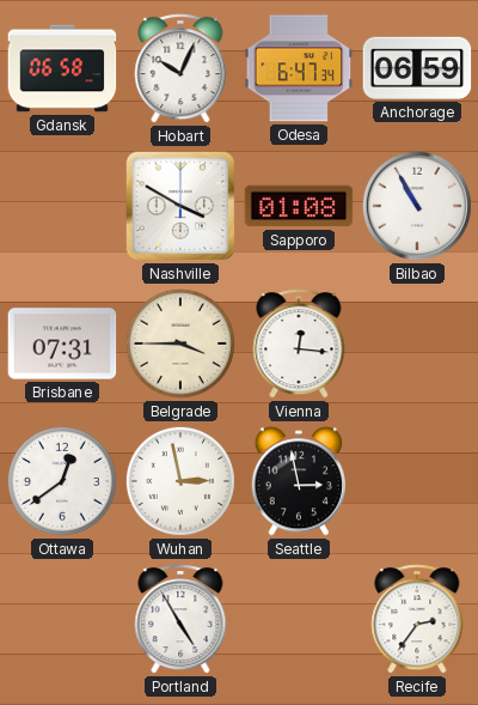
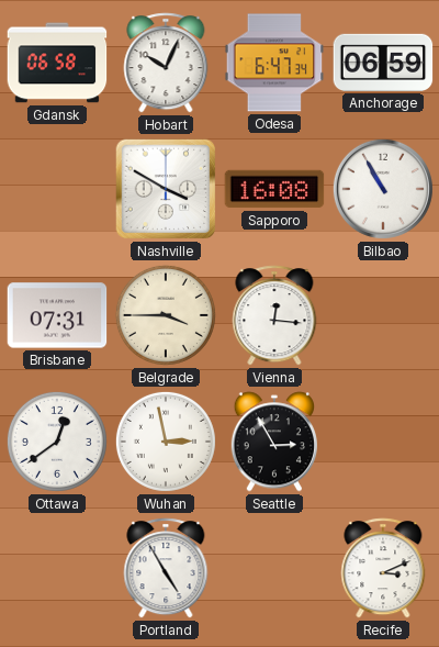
Sapporo: 01:08 -> 16:08 (274, 189)
Seattle: 2:58 -> 2:55 (273, 442)
Recife: 2:36 -> 3:11 (383, 568)
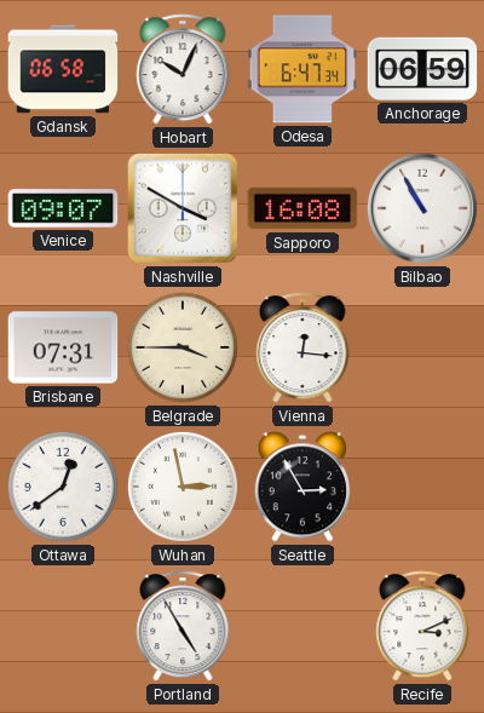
Venice: none -> 09:07 (63, 208)
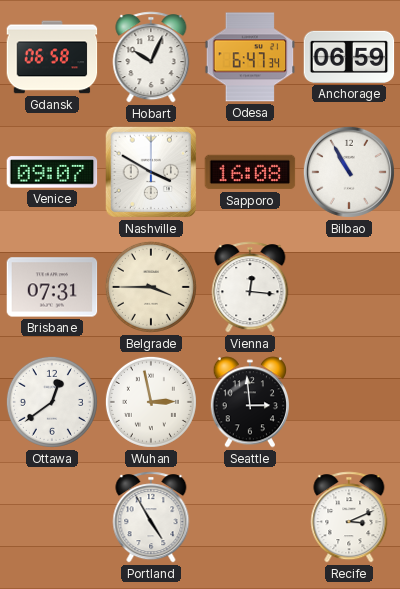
Seattle: 2:55 -> 2:59 (249, 402)
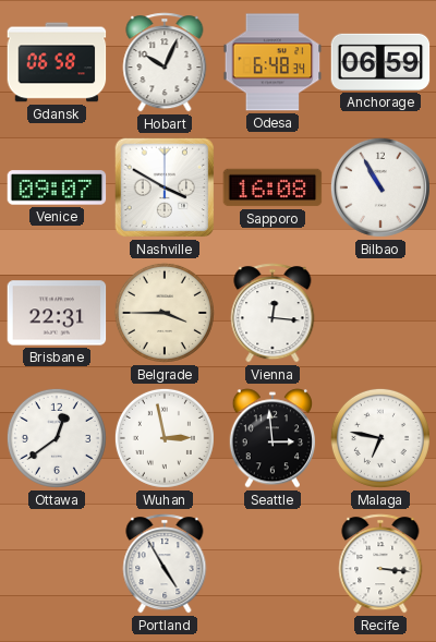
Odesa: 6:47 -> 6:48 (272, 62)
Brisbane: 07:31 -> 22:31 (57, 313)
Malaga: none -> 6:47 (380, 438)
Recife: 3:11 -> 3:16 (380, 564)
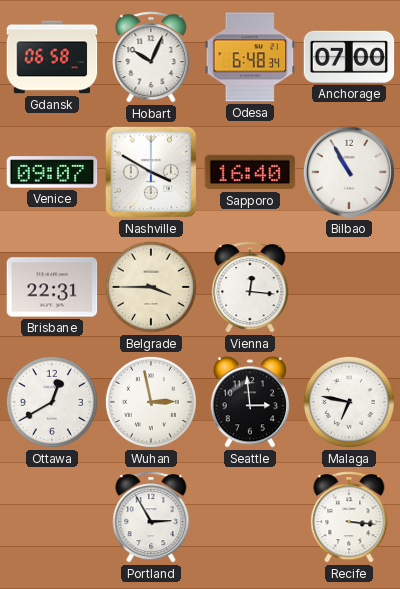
Anchorage: 06:59 -> 07:00 (349, 57)
Sapporo: 16:08 -> 16:40 (250, 172)
Ottawa: 12:39 -> 12:40 (52, 402)
Portland: 4:55 -> 2:55 (151, 517)
